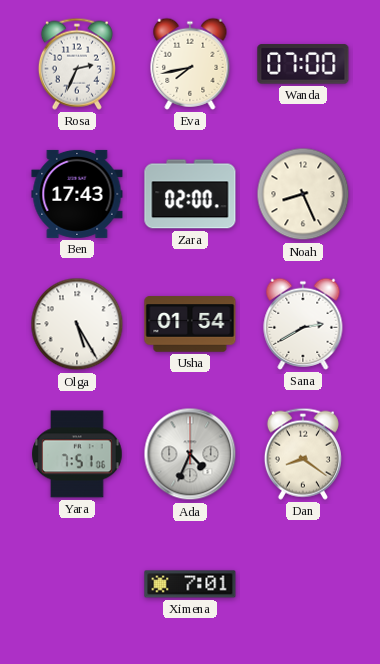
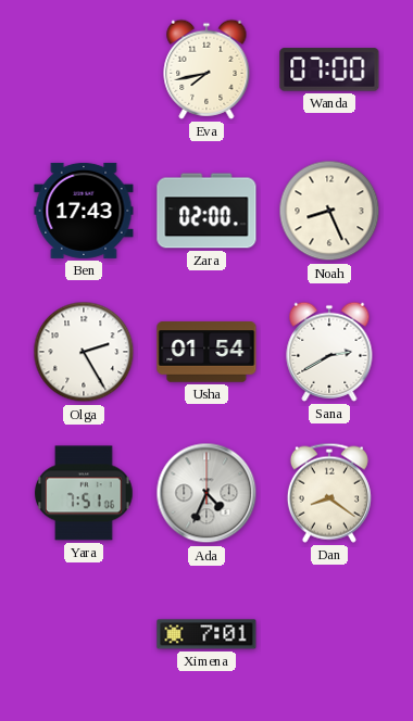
Rosa: 2:34 -> none (77, 64)
Olga: 5:25 -> 2:25 (84, 352)
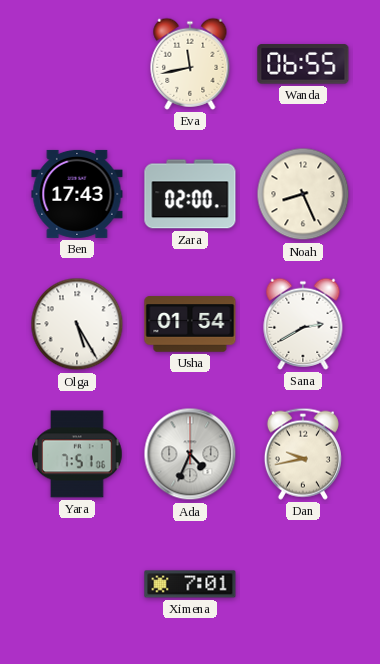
Eva: 7:43 -> 11:43 (190, 64)
Wanda: 07:00 -> 06:55 (303, 64)
Olga: 2:25 -> 5:25 (77, 324)
Dan: 8:21 -> 9:43 (303, 454)
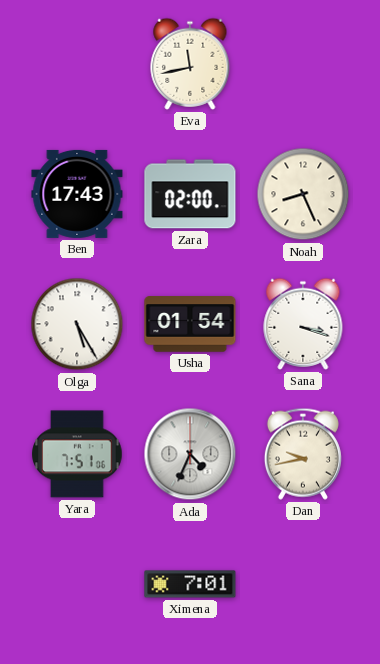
Wanda: 06:55 -> none (303, 64)
Sana: 2:40 -> 3:18 (303, 324)
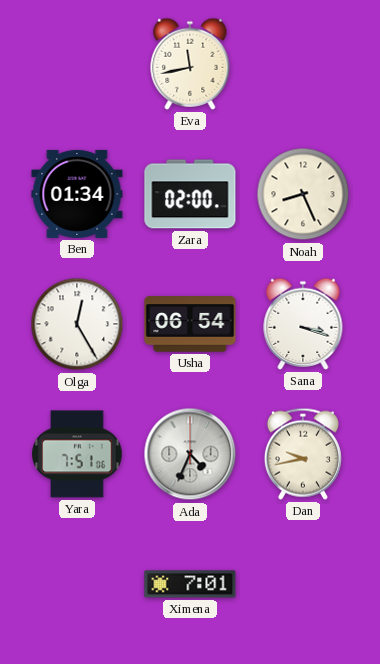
Ben: 17:43 -> 01:34 (77, 194)
Olga: 5:25 -> 12:25 (77, 324)
Usha: 01:54 -> 06:54 (190, 324)
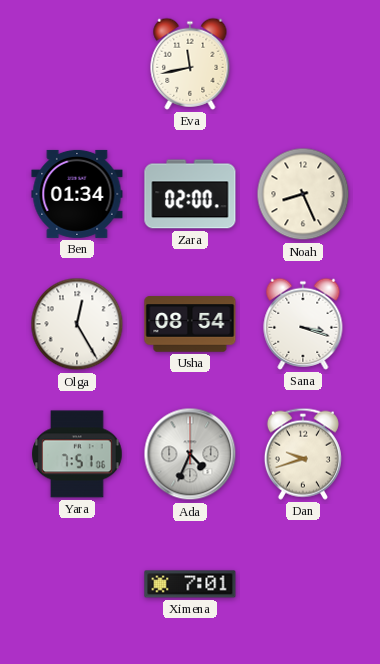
Usha: 06:54 -> 08:54 (190, 324)
Dan: 9:43 -> 9:42 (303, 454)
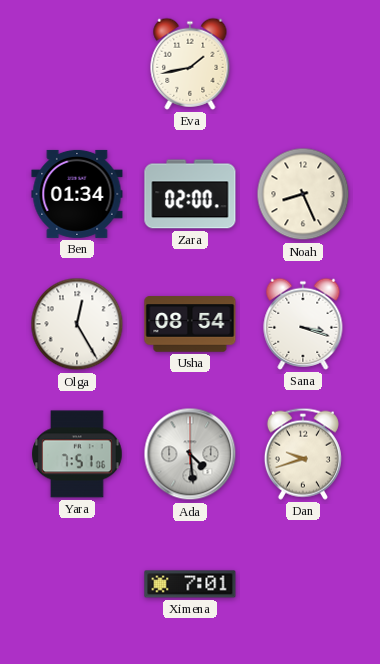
Eva: 11:43 -> 1:43 (190, 64)
Ada: 4:34 -> 4:29 (190, 454)
